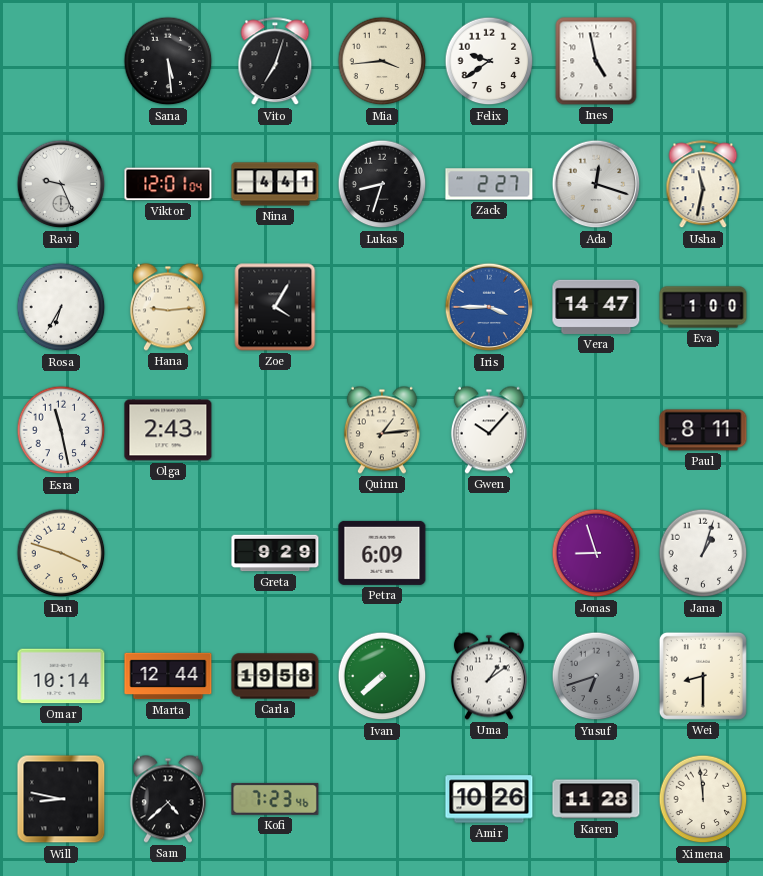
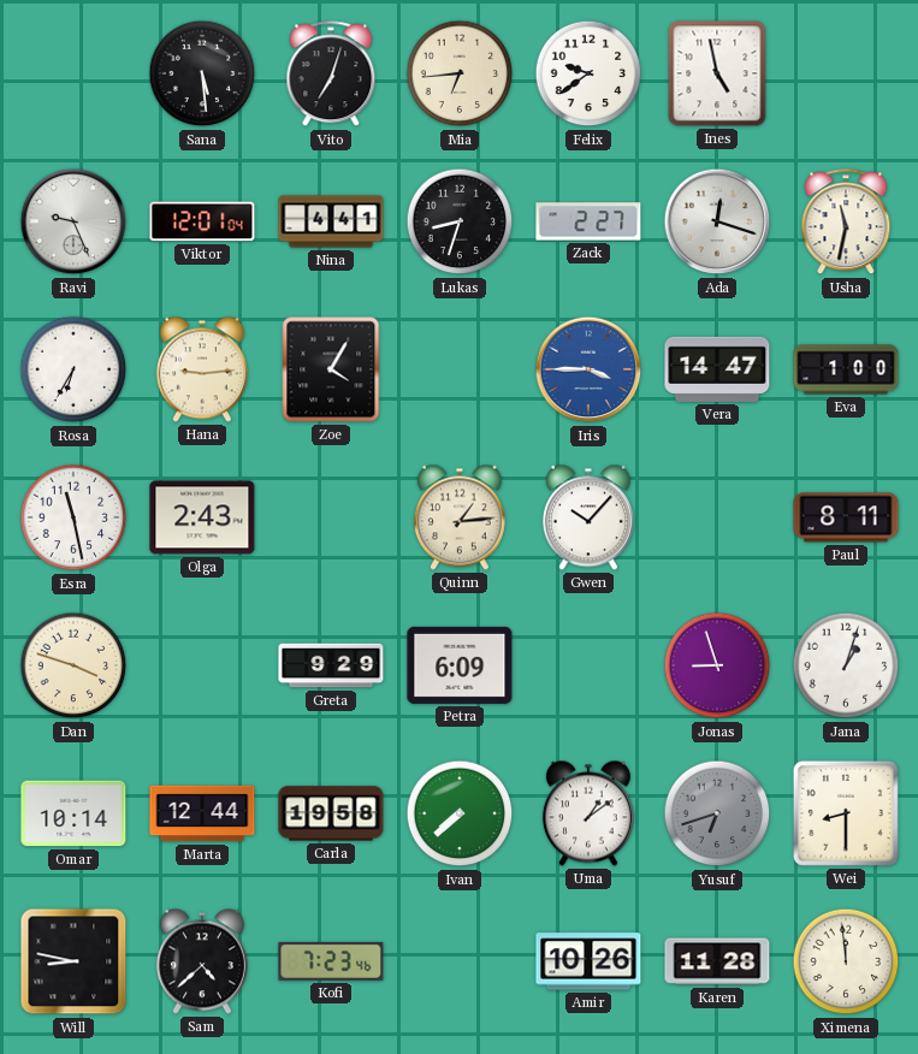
Mia: 3:44 -> 6:44 (460, 73)
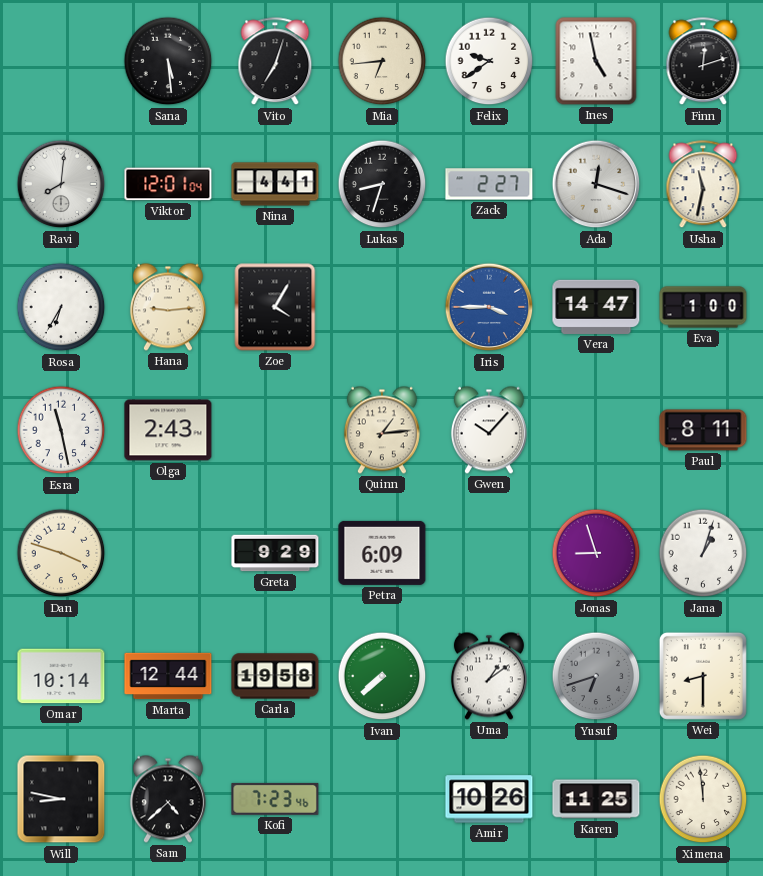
Finn: none -> 12:12 (703, 62)
Ravi: 9:26 -> 8:01 (61, 184)
Karen: 11:28 -> 11:25 (596, 799)
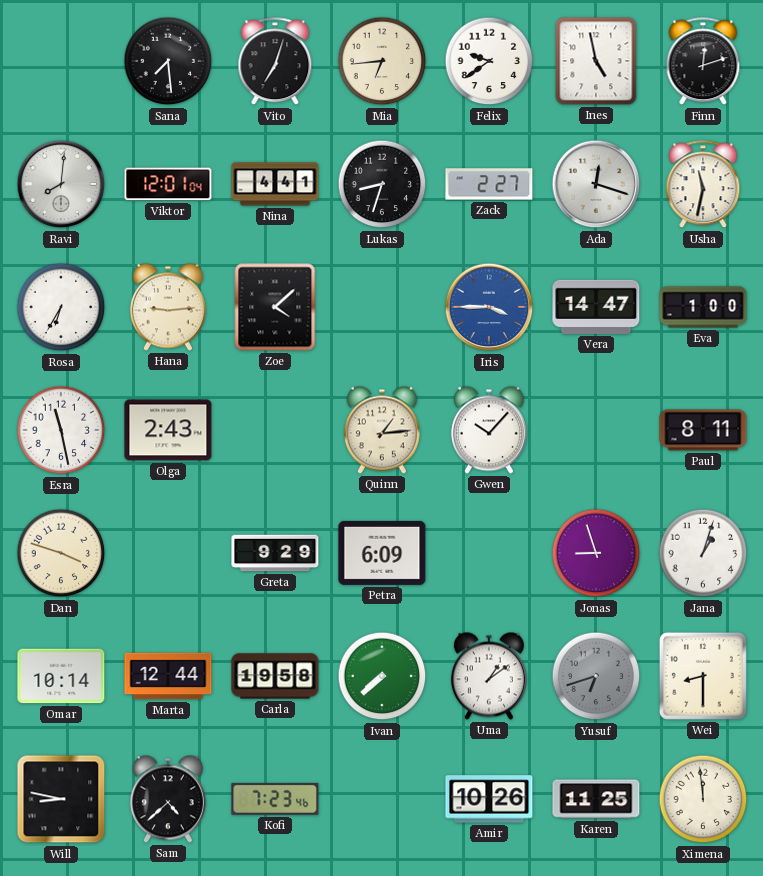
Sana: 5:29 -> 7:29 (168, 61)
Zoe: 4:05 -> 4:08 (275, 307)
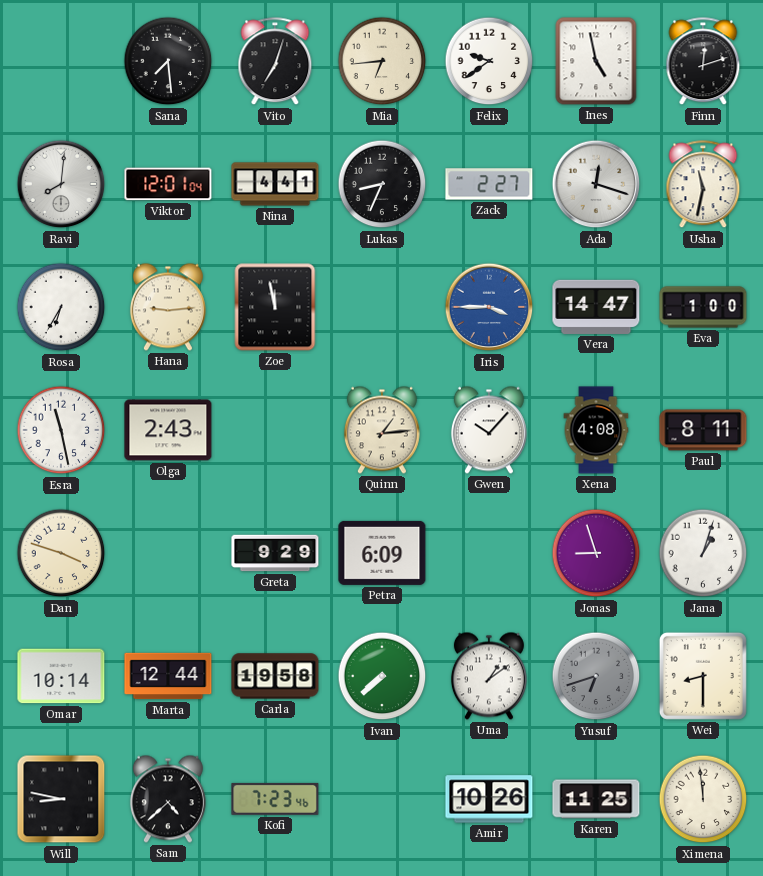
Lukas: 8:33 -> 8:34 (382, 184)
Zoe: 4:08 -> 11:58 (275, 307)
Xena: none -> 4:08 (596, 430)
